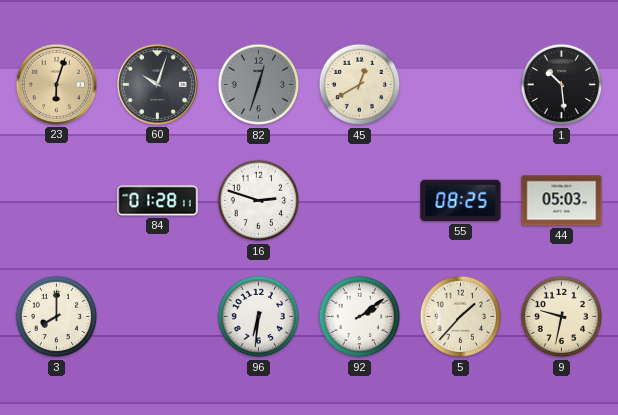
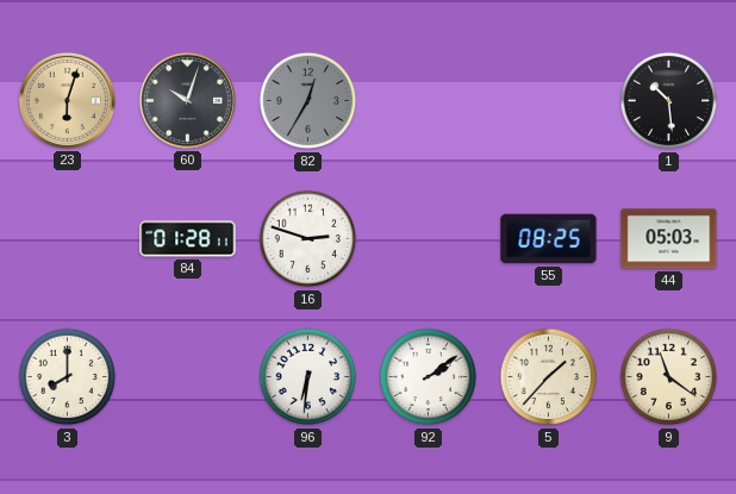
82: 12:33 -> 12:35 (308, 101)
45: 12:40 -> none (360, 85)
9: 9:32 -> 11:21 (669, 377)
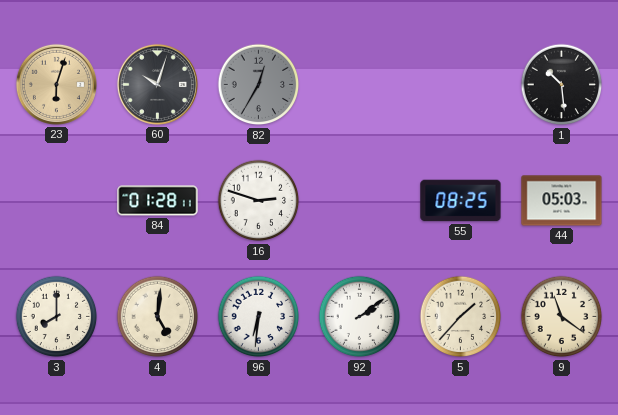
4: none -> 5:01 (158, 317)
